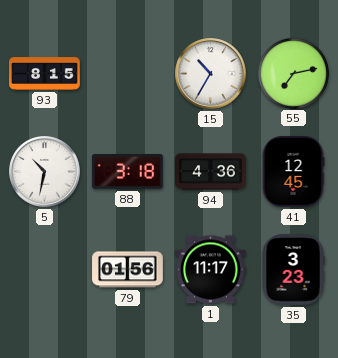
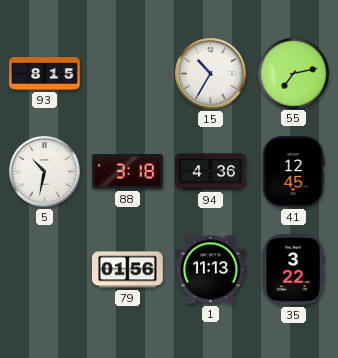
1: 11:17 -> 11:13 (211, 270)
35: 3:23 -> 3:22 (293, 270)
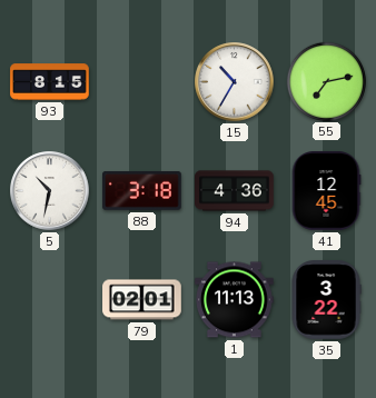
79: 01:56 -> 02:01 (142, 300)
